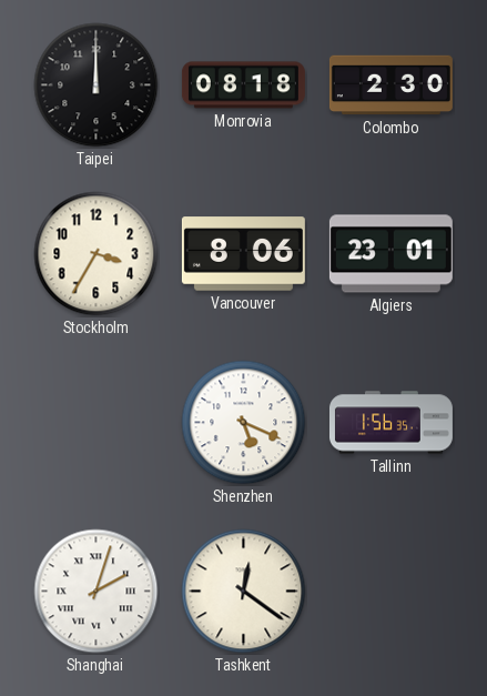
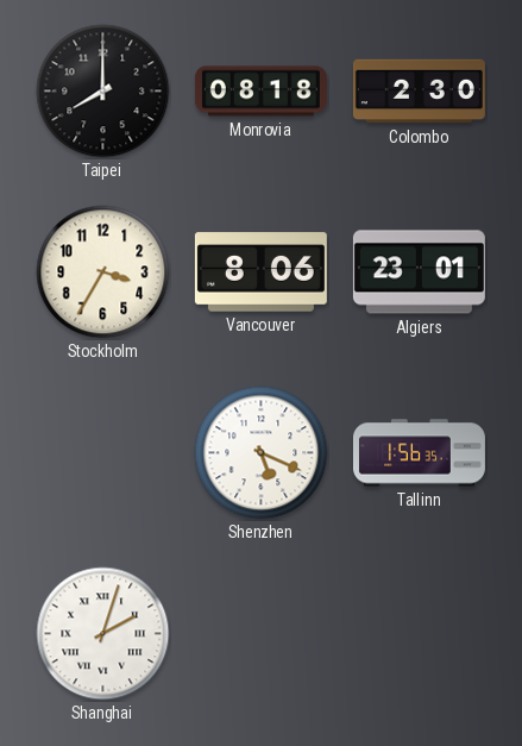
Taipei: 12:00 -> 8:00 (103, 92)
Tashkent: 12:21 -> none (244, 592)
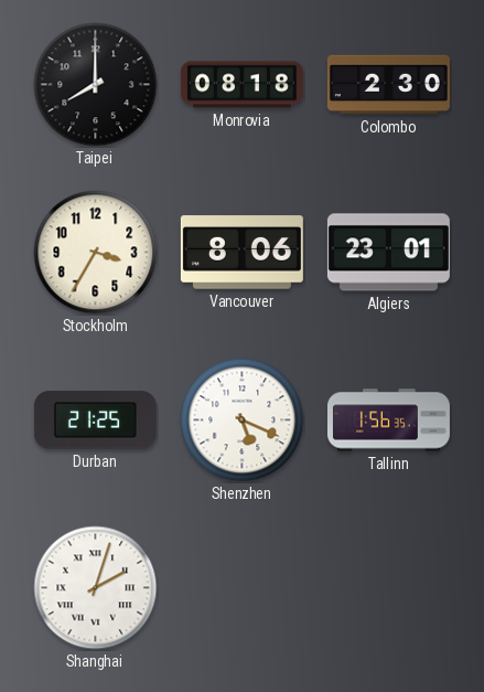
Durban: none -> 21:25 (95, 420)
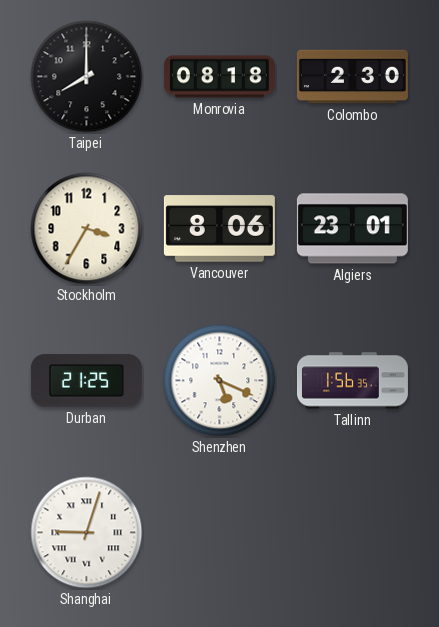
Shanghai: 2:03 -> 9:03 (87, 533)
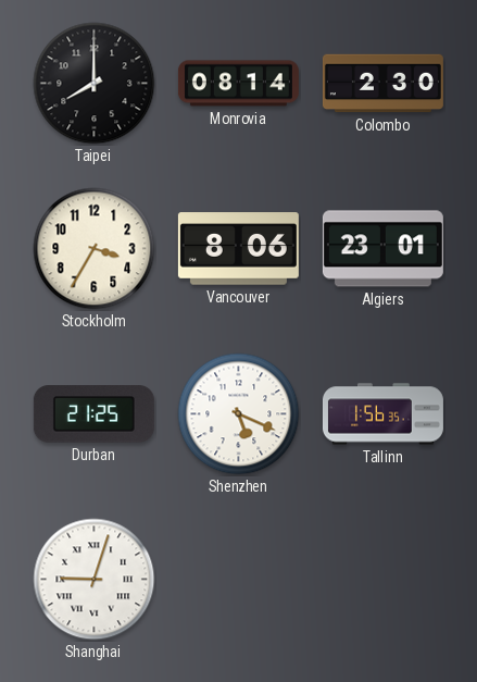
Monrovia: 08:18 -> 08:14 (238, 84)
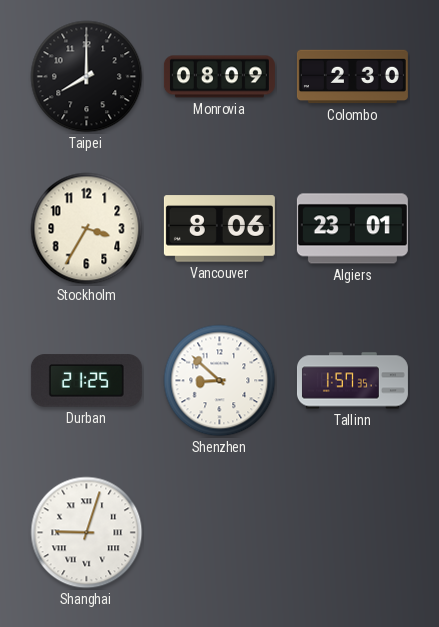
Monrovia: 08:14 -> 08:09 (219, 77)
Shenzhen: 5:19 -> 8:52 (220, 381)
Tallinn: 1:56 -> 1:57 (352, 381)
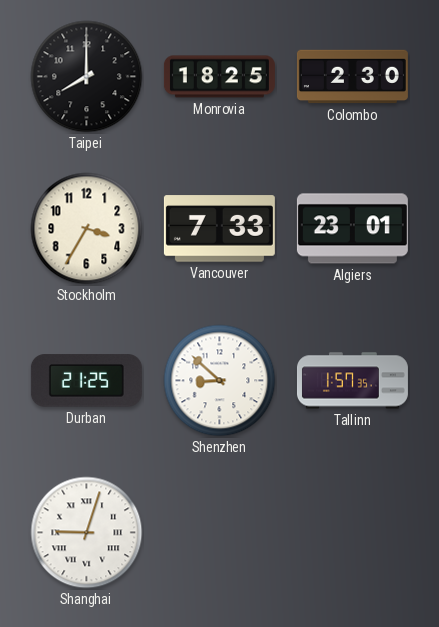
Monrovia: 08:09 -> 18:25 (219, 77)
Vancouver: 8:06 -> 7:33 (219, 229)
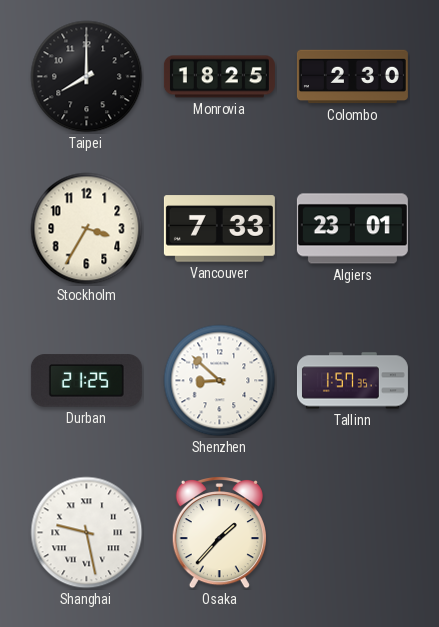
Shanghai: 9:03 -> 9:28 (87, 533)
Osaka: none -> 1:37 (219, 532)
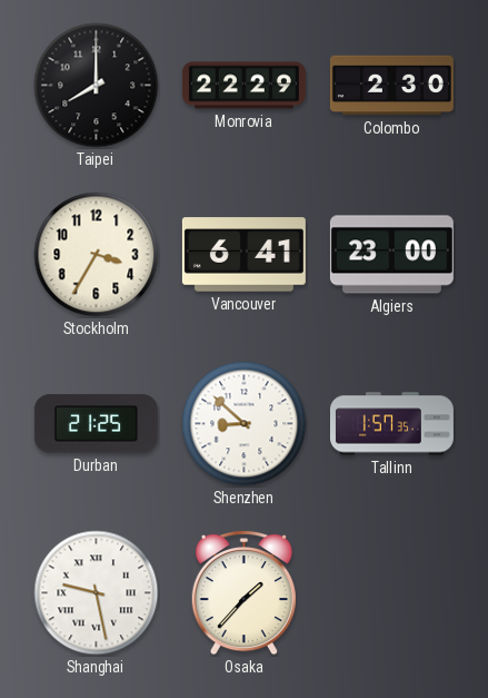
Monrovia: 18:25 -> 22:29 (243, 86)
Vancouver: 7:33 -> 6:41 (243, 255)
Algiers: 23:01 -> 23:00 (391, 255)
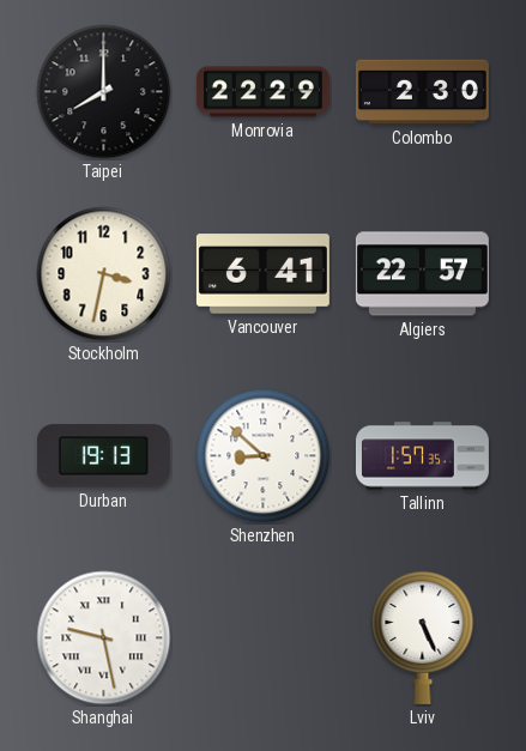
Stockholm: 3:35 -> 3:32 (104, 274)
Algiers: 23:00 -> 22:57 (422, 274)
Durban: 21:25 -> 19:13 (103, 456)
Osaka: 1:37 -> none (243, 592)
Lviv: none -> 5:26 (423, 638)
